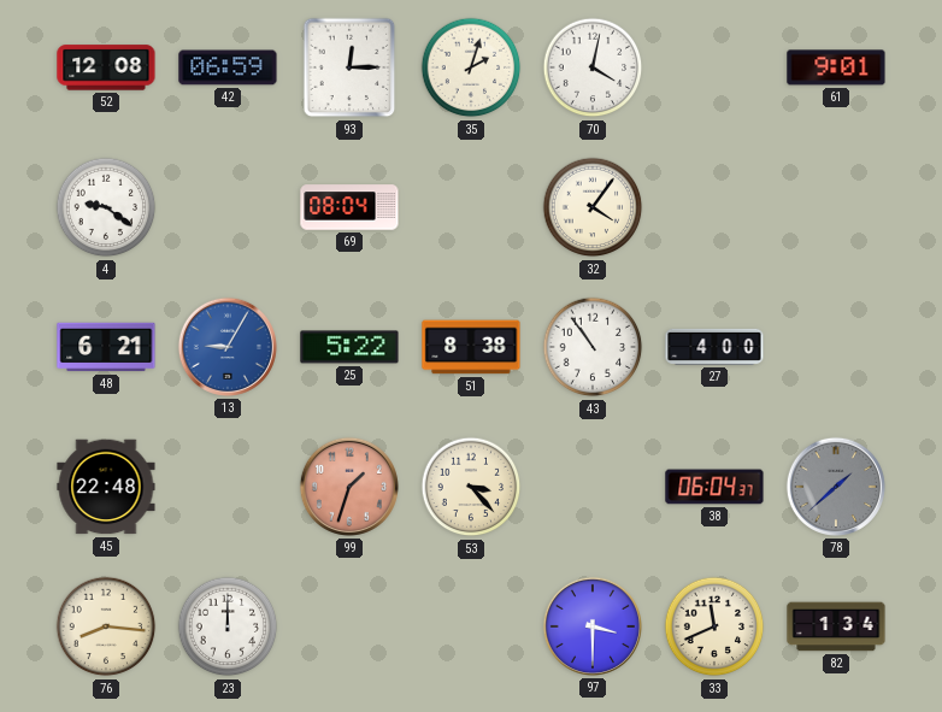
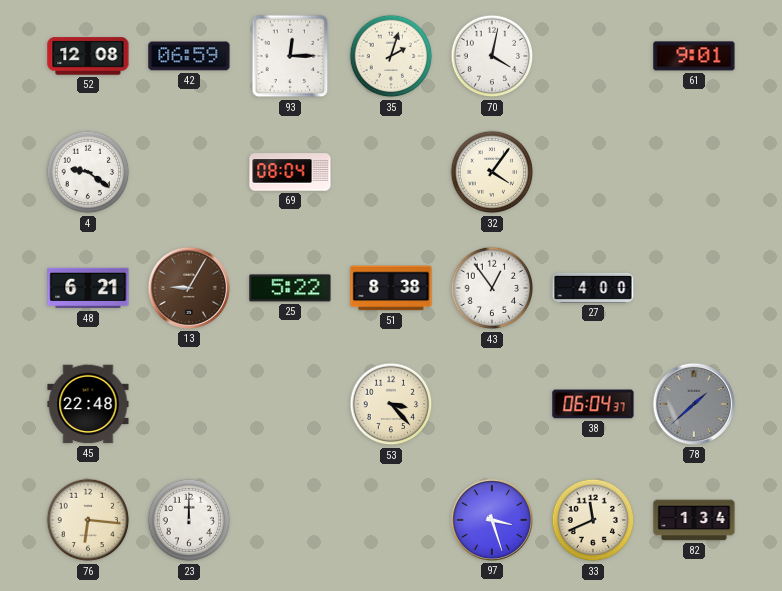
13 dial: blue -> brown (189, 288)
43: 10:54 -> 12:54 (492, 288)
99: 1:33 -> none (349, 487)
76: 8:16 -> 6:16 (88, 520)
97: 3:30 -> 3:27 (492, 520)
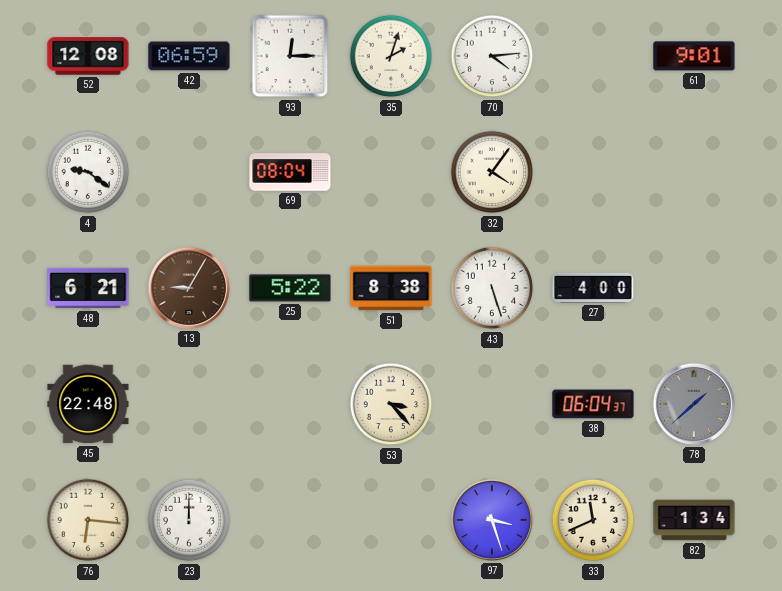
70: 4:02 -> 4:14 (492, 56)
43: 12:54 -> 5:27 (492, 288)
